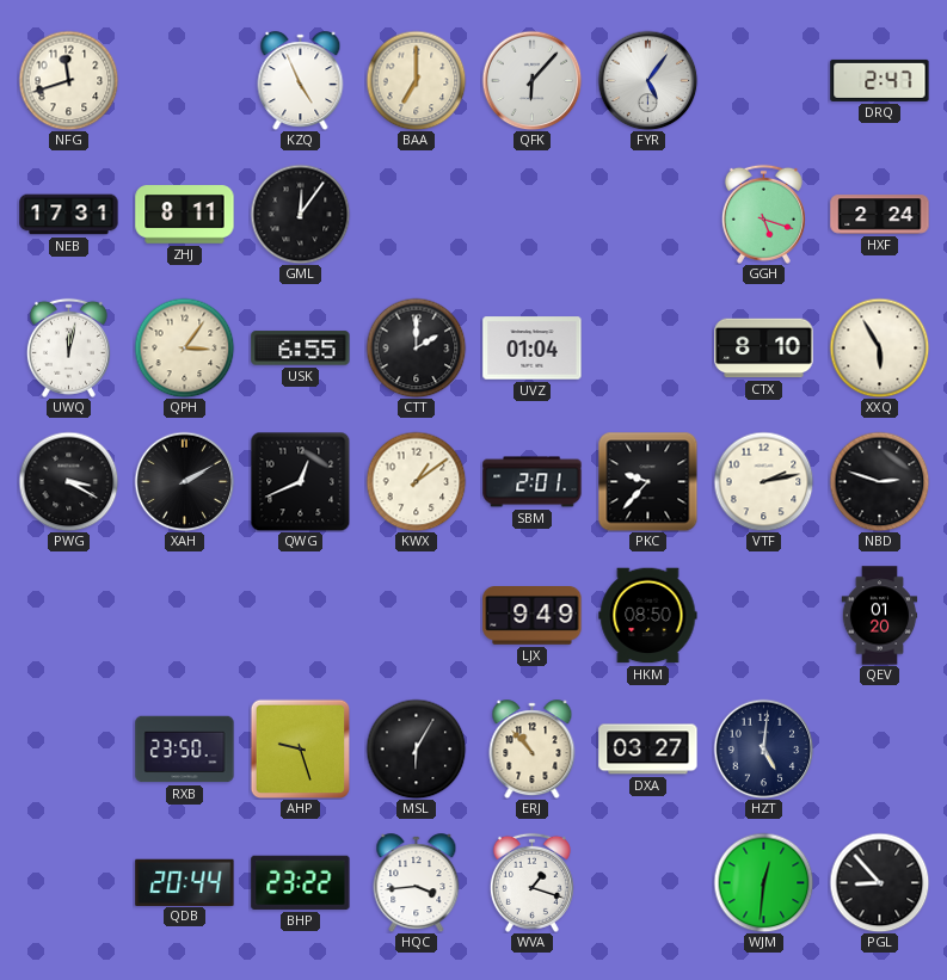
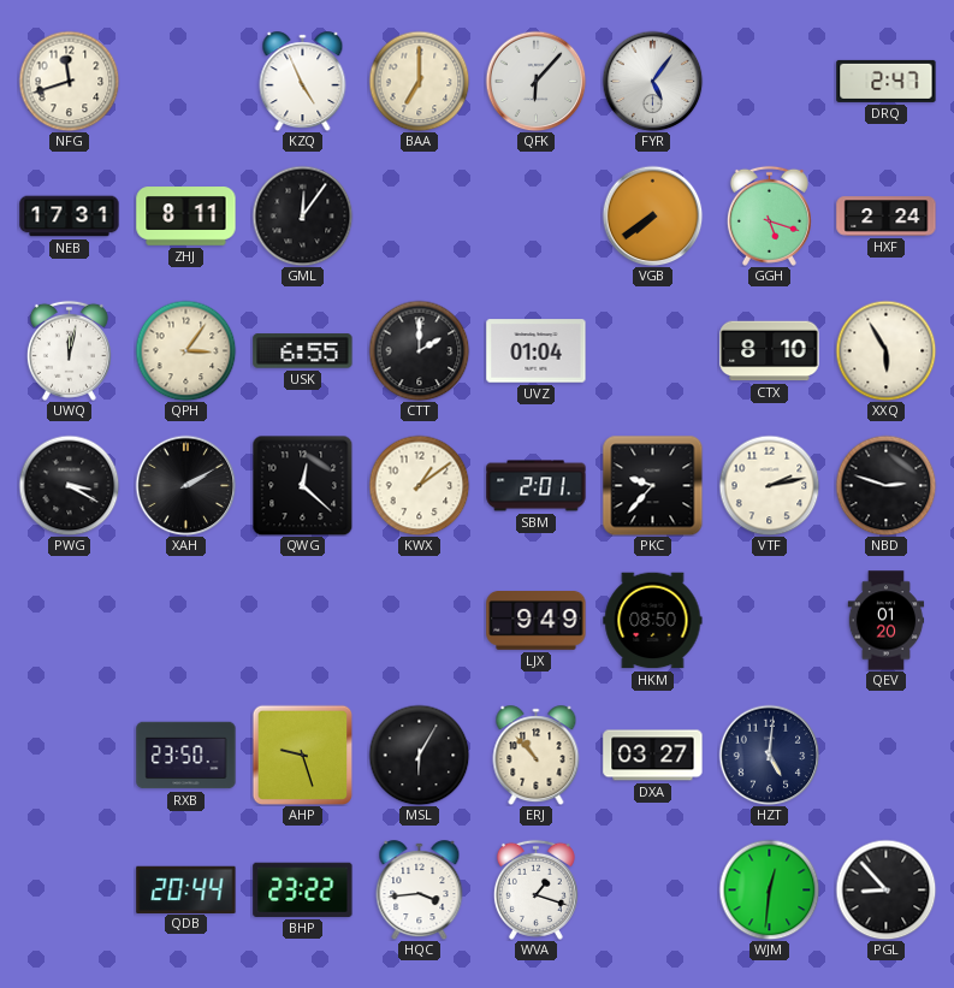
VGB: none -> 7:39 (652, 215)
QWG: 12:41 -> 12:22 (302, 485)
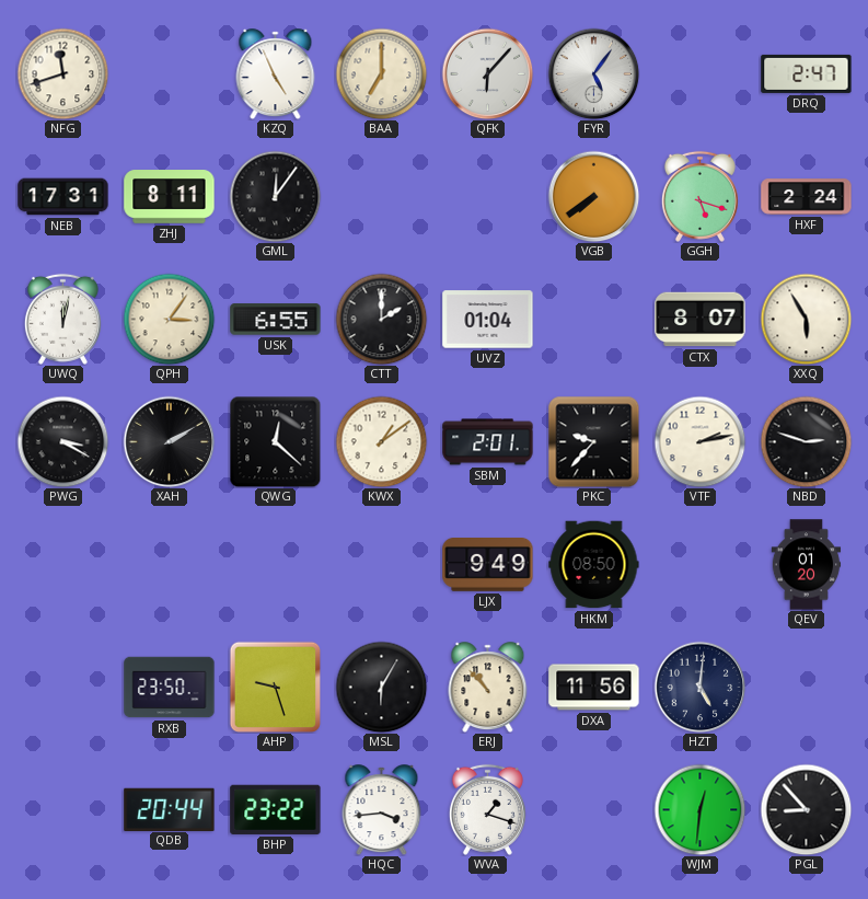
CTX: 8:10 -> 8:07 (701, 320)
DXA: 03:27 -> 11:56 (594, 688)
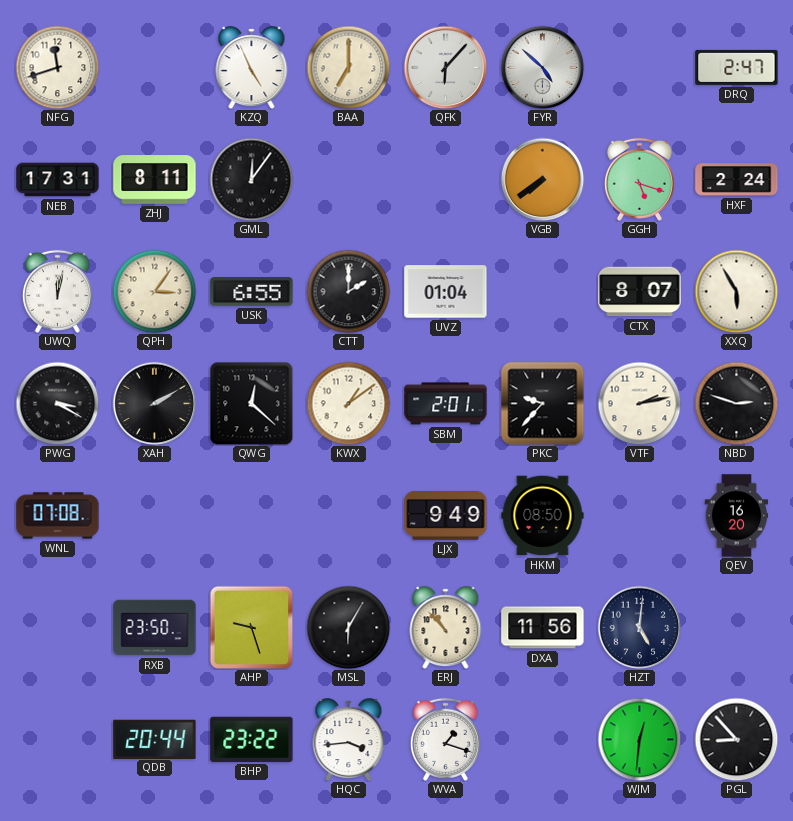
FYR: 5:06 -> 4:52 (542, 67)
WNL: none -> 07:08 (58, 516)
QEV: 01:20 -> 16:20 (737, 516)
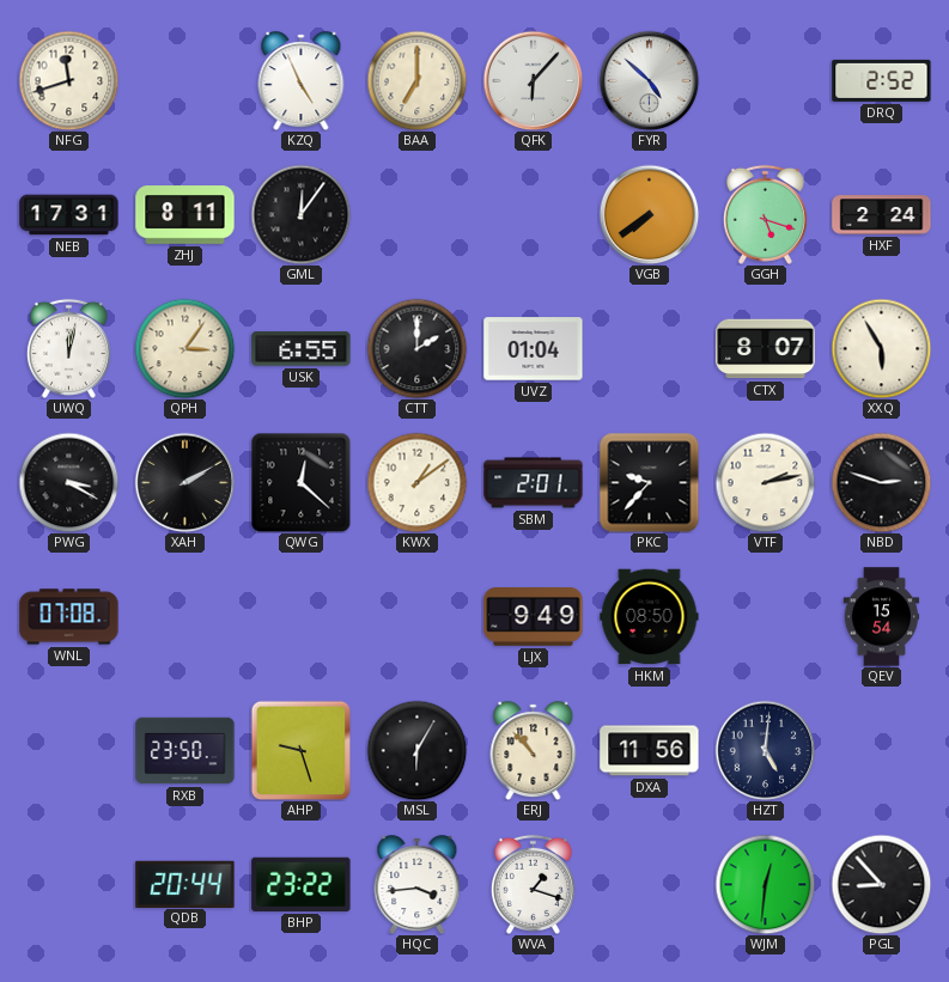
DRQ: 2:47 -> 2:52 (882, 80)
QEV: 16:20 -> 15:54 (882, 617)
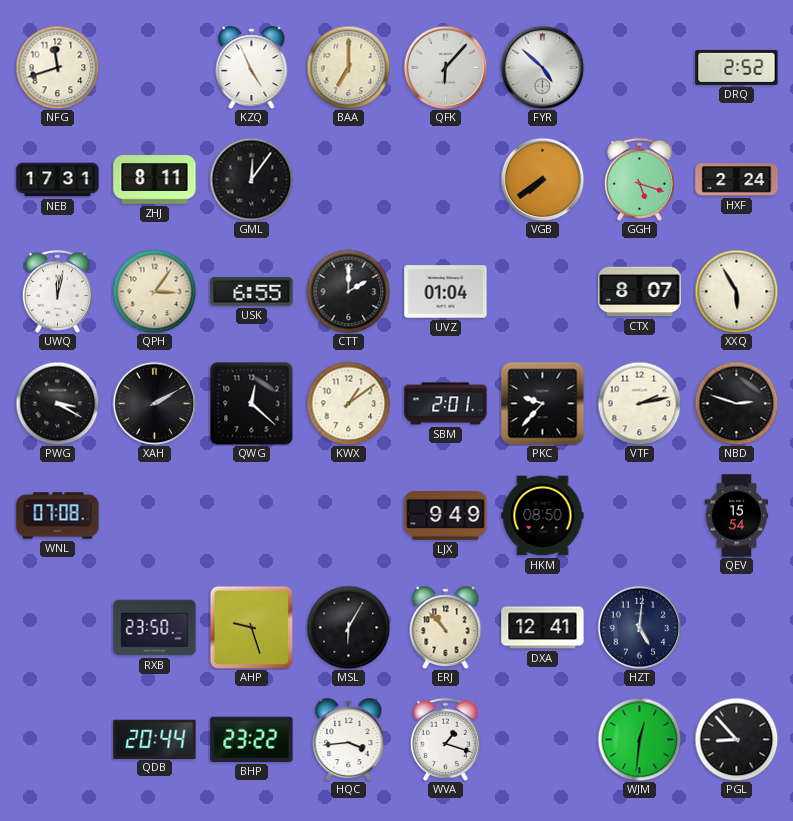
DXA: 11:56 -> 12:41 (543, 628)
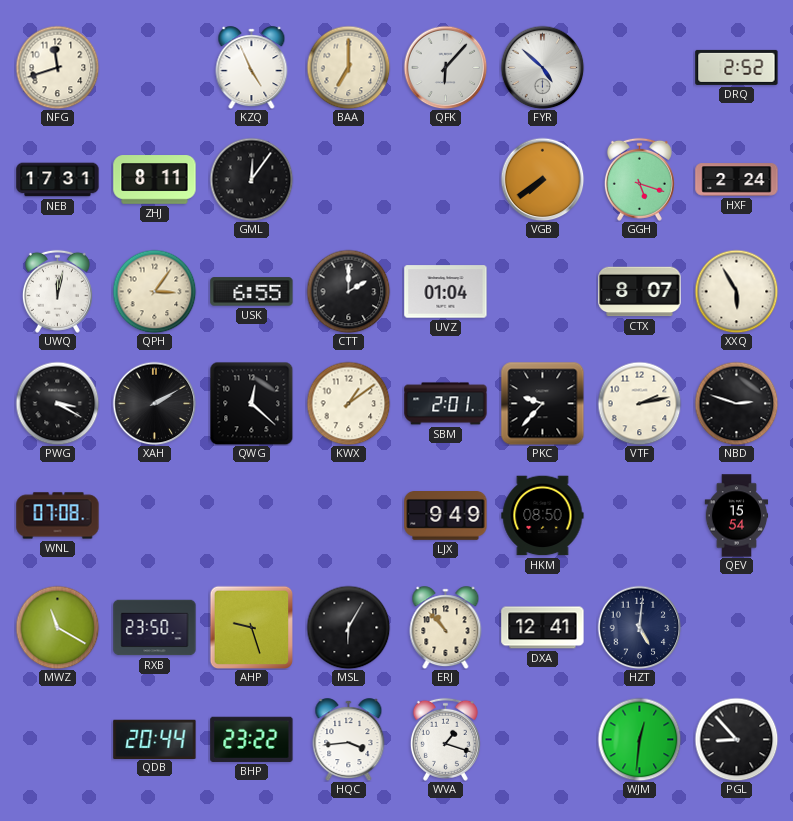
MWZ: none -> 11:20 (57, 627)
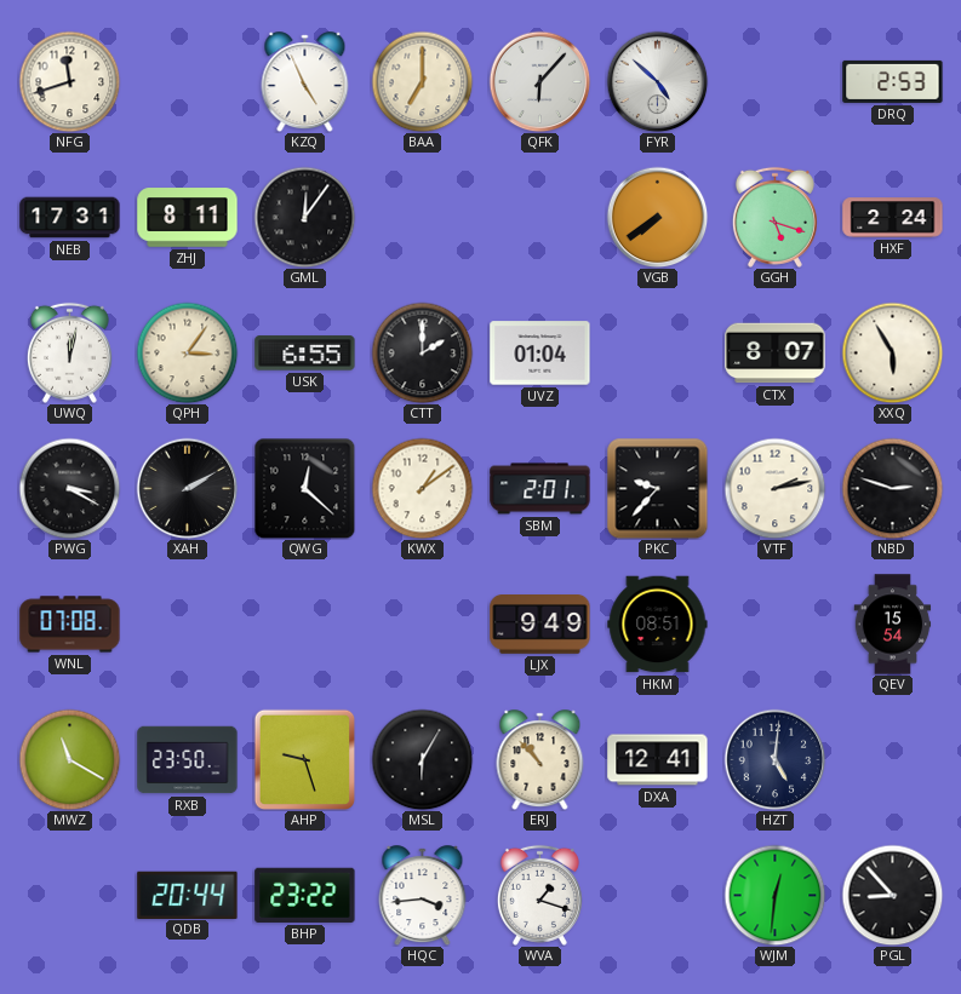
DRQ: 2:52 -> 2:53 (893, 81)
HKM: 08:50 -> 08:51 (658, 625)
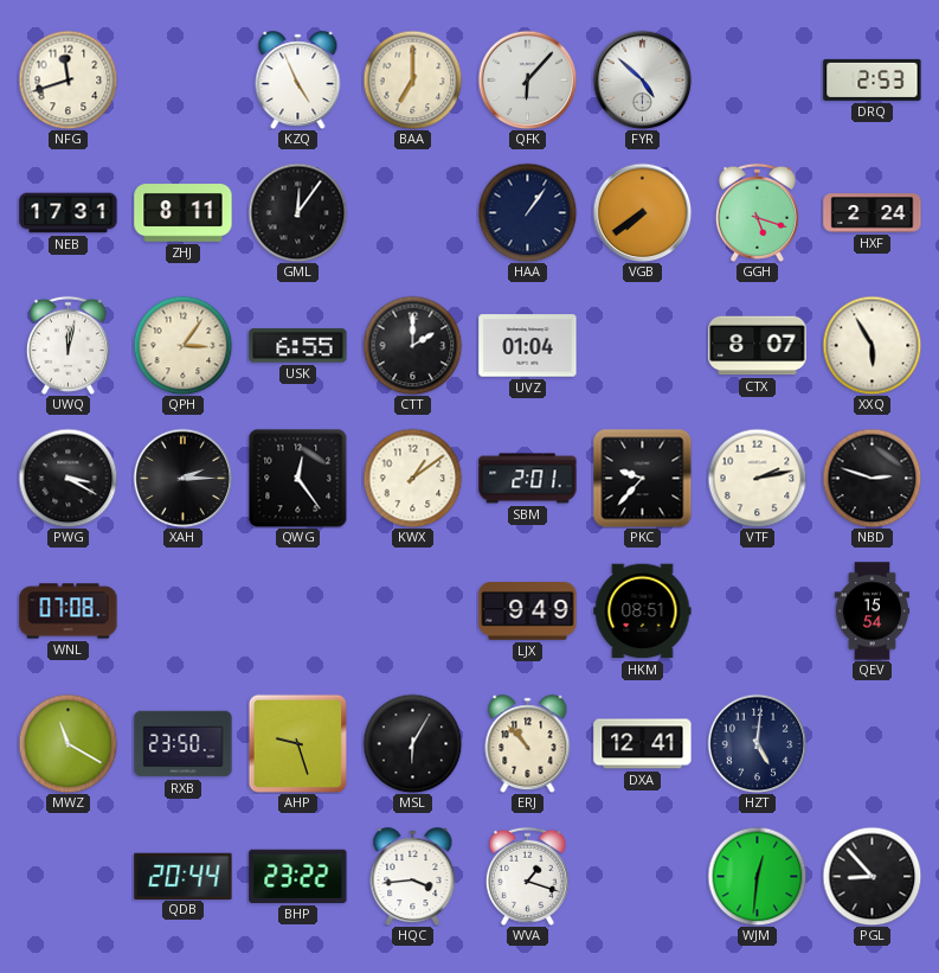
HAA: none -> 1:06 (527, 212)
XAH: 2:10 -> 2:15 (182, 478)
QWG: 12:22 -> 12:24 (297, 478)
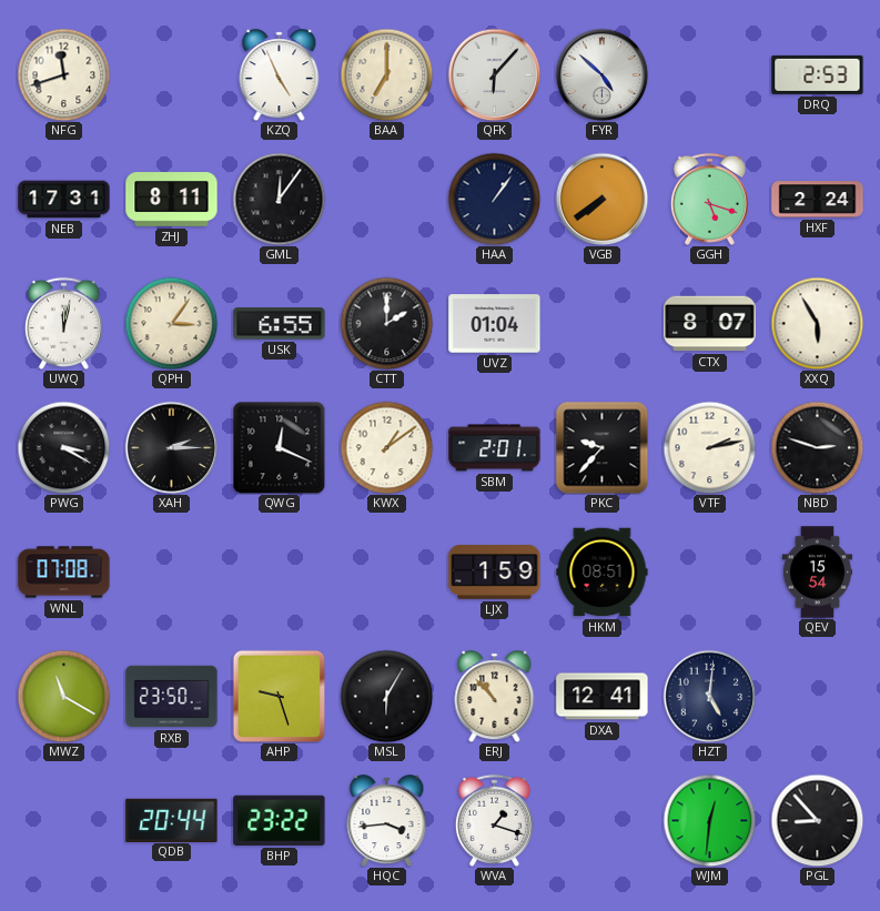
QWG: 12:24 -> 12:19 (279, 447)
LJX: 9:49 -> 1:59 (495, 573)
